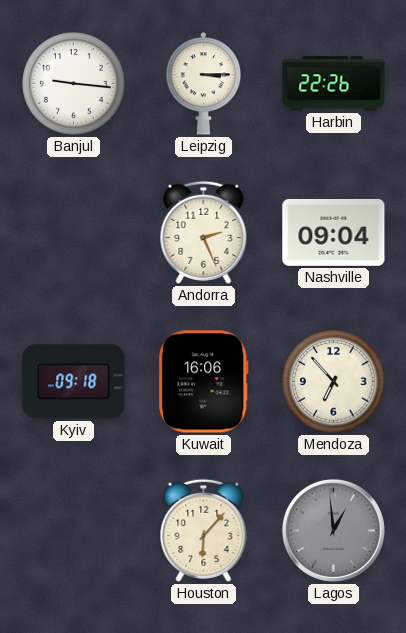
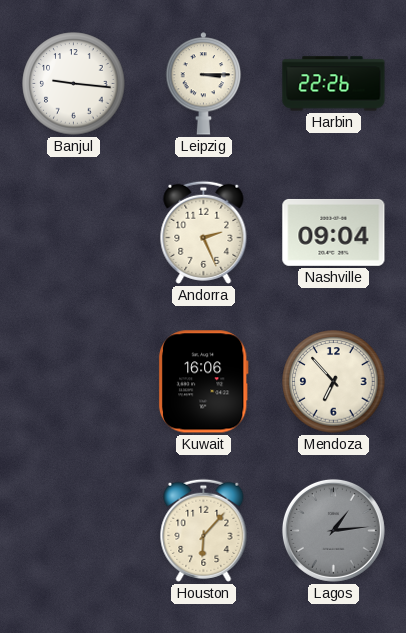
Kyiv: 09:18 -> none (74, 382)
Lagos: 12:59 -> 1:14 (333, 530)
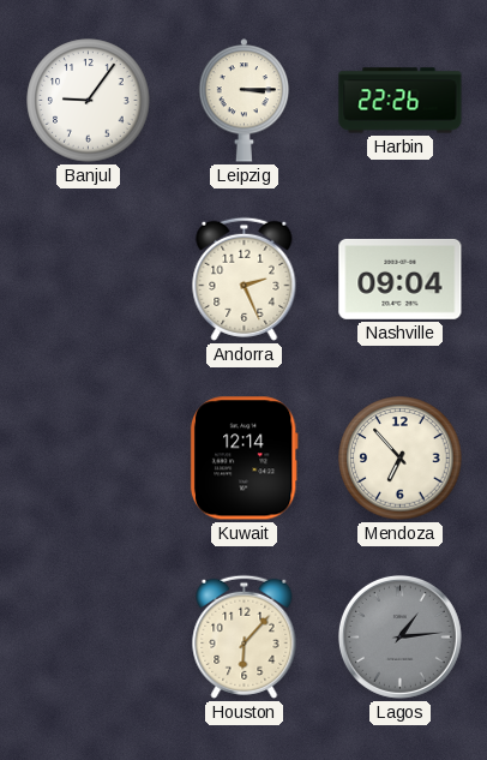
Banjul: 9:16 -> 9:06 (89, 101)
Kuwait: 16:06 -> 12:14 (243, 459)
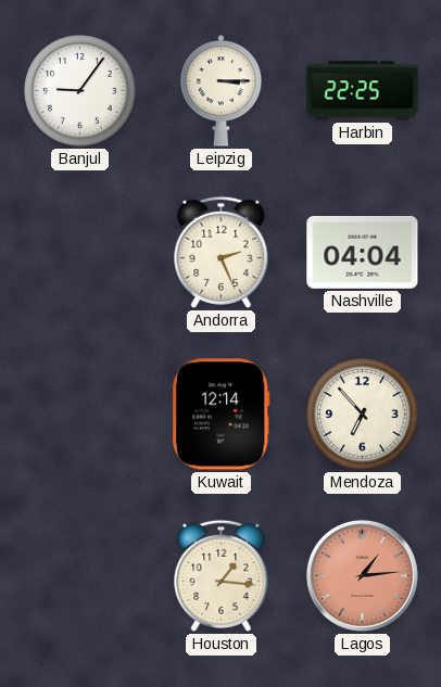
Harbin: 22:26 -> 22:25 (363, 91)
Nashville: 09:04 -> 04:04 (363, 252)
Houston: 6:07 -> 1:16 (222, 575)
Lagos dial: grey -> salmon (362, 575)
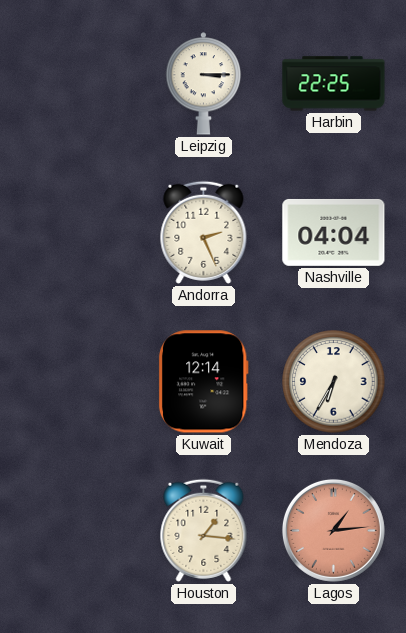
Banjul: 9:06 -> none (80, 91)
Mendoza: 6:53 -> 6:35 (334, 382)
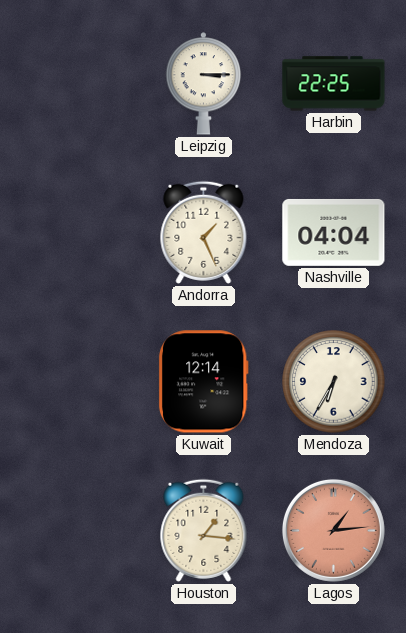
Andorra: 2:26 -> 1:26 (204, 232)
